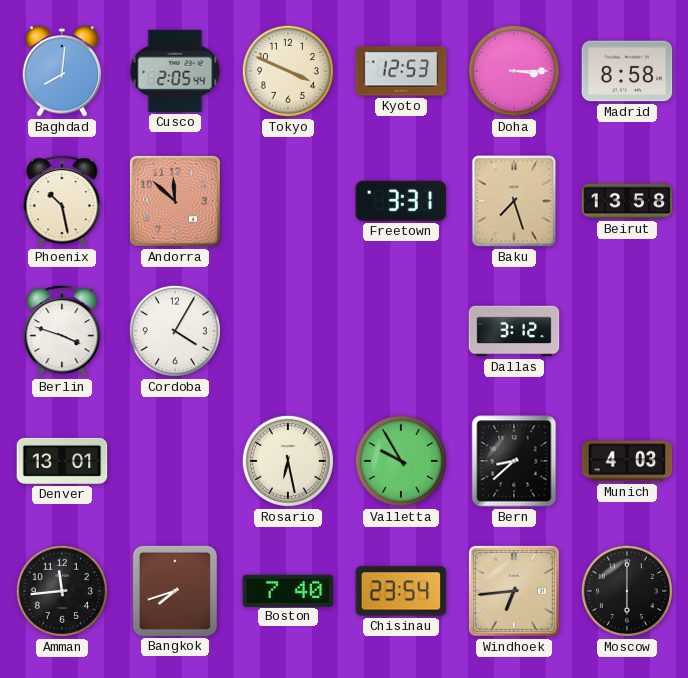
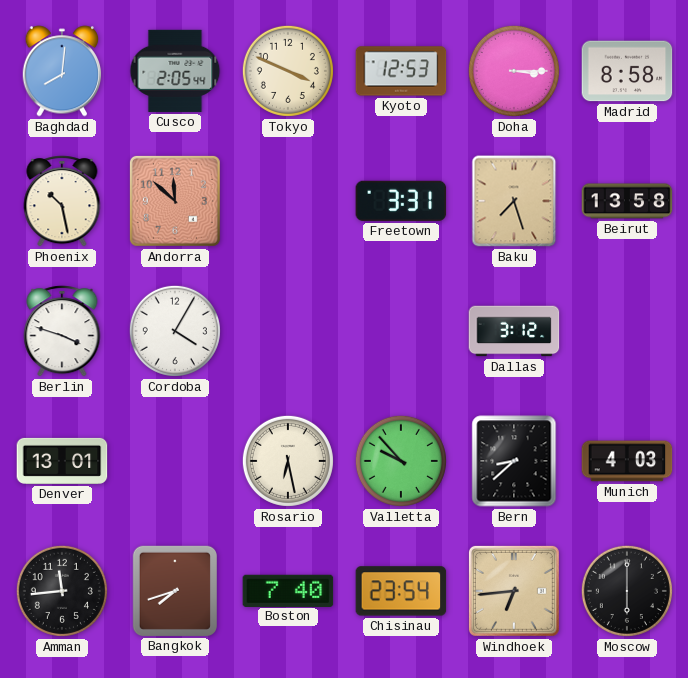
Valletta: 9:55 -> 9:53 (401, 461)
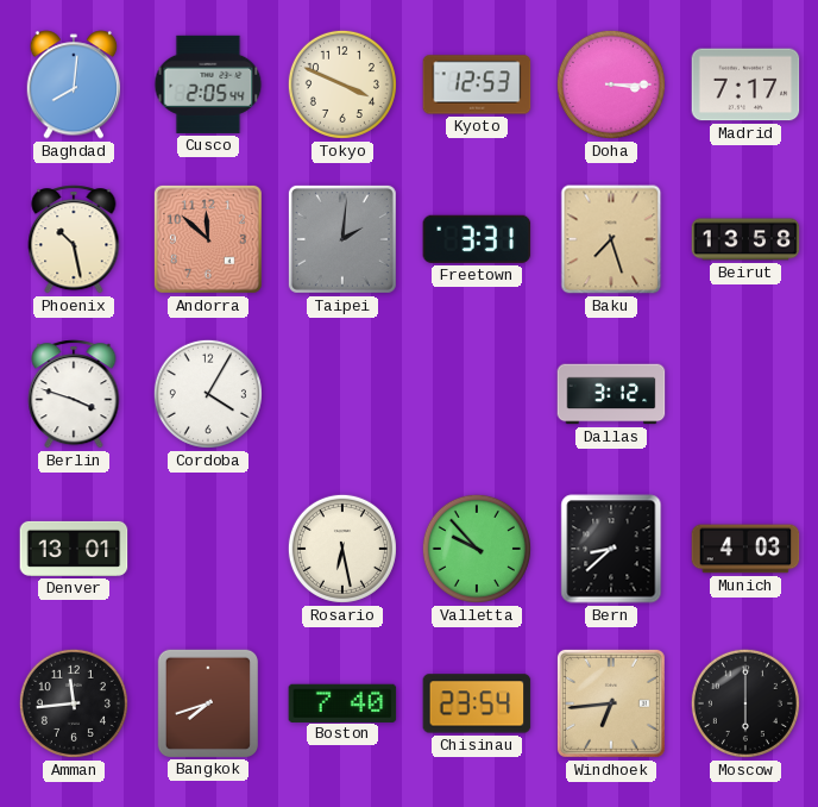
Madrid: 8:58 -> 7:17 (745, 85)
Taipei: none -> 2:01 (342, 239)
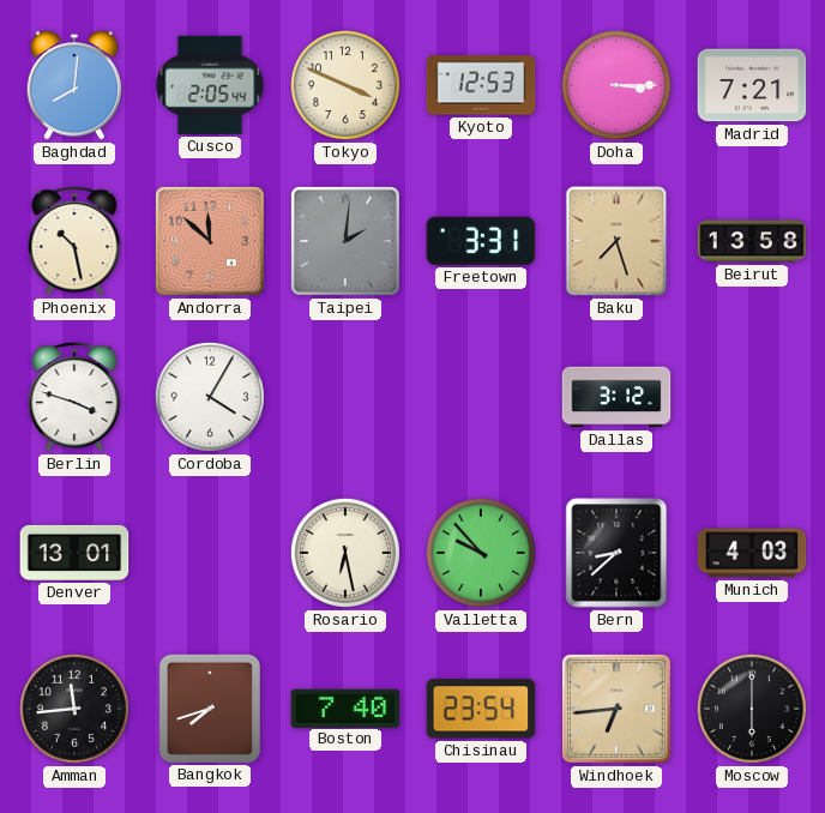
Madrid: 7:17 -> 7:21 (752, 85)
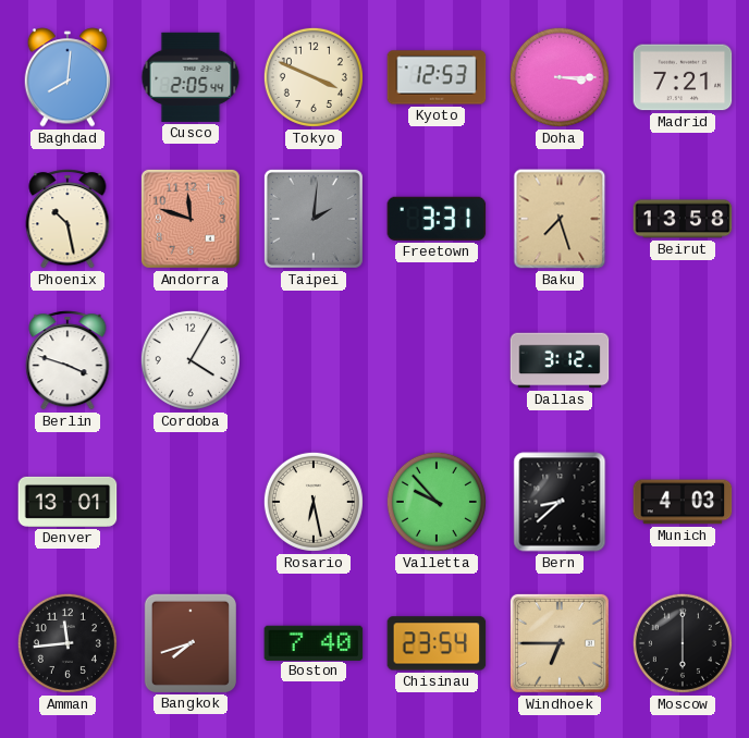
Andorra: 11:52 -> 11:48 (191, 219)
Windhoek: 6:44 -> 6:45 (560, 643)
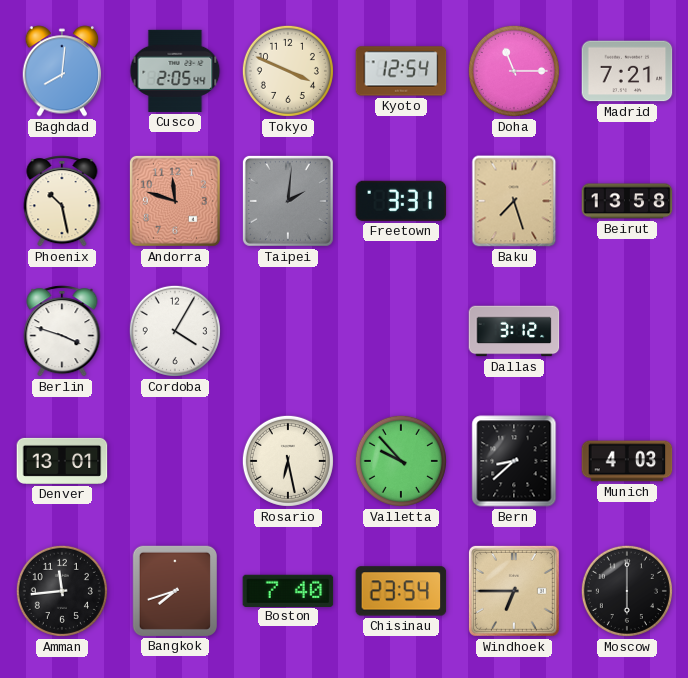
Kyoto: 12:53 -> 12:54 (401, 71)
Doha: 3:15 -> 11:15 (514, 71)
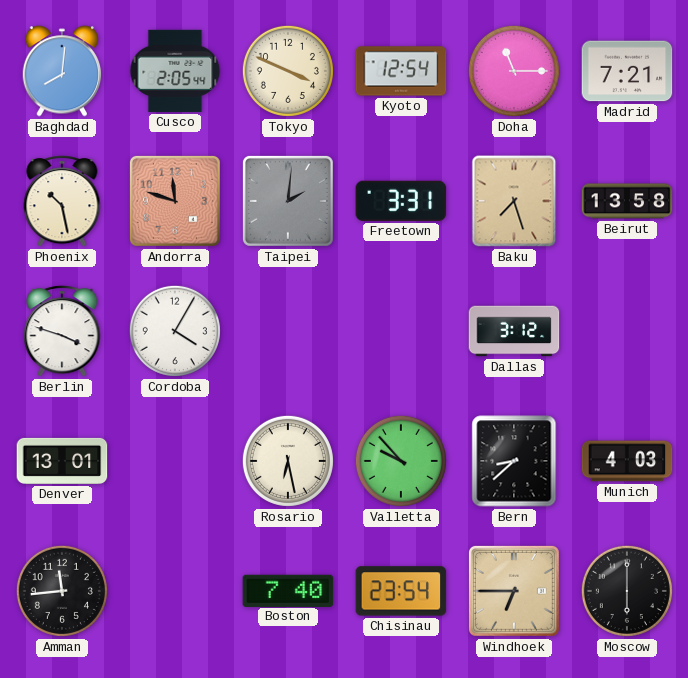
Bangkok: 7:42 -> none (174, 590)
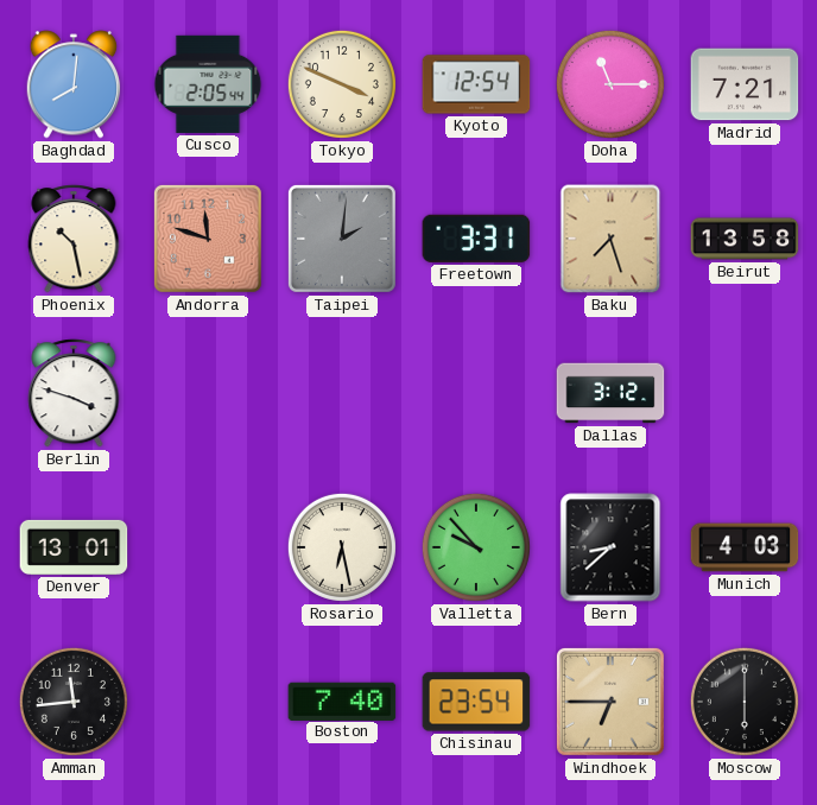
Cordoba: 4:05 -> none (175, 331)
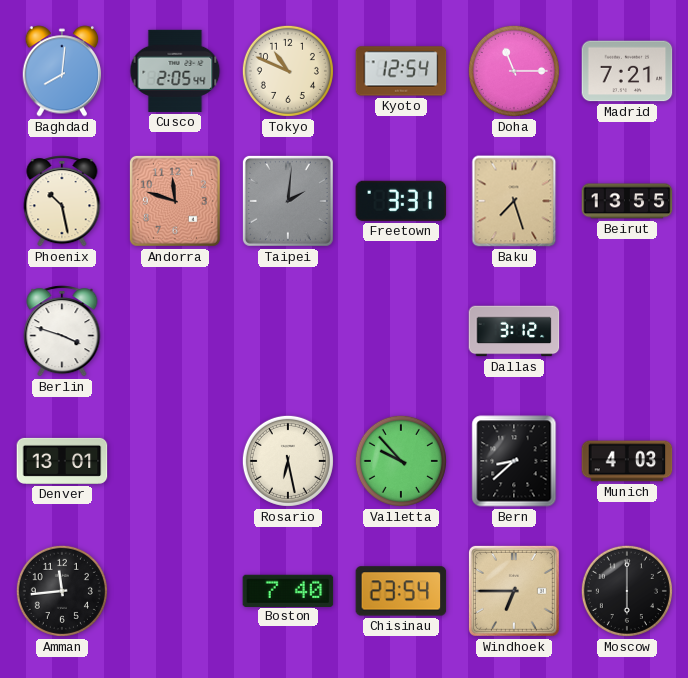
Tokyo: 3:49 -> 10:49 (288, 71)
Beirut: 13:58 -> 13:55 (627, 201)
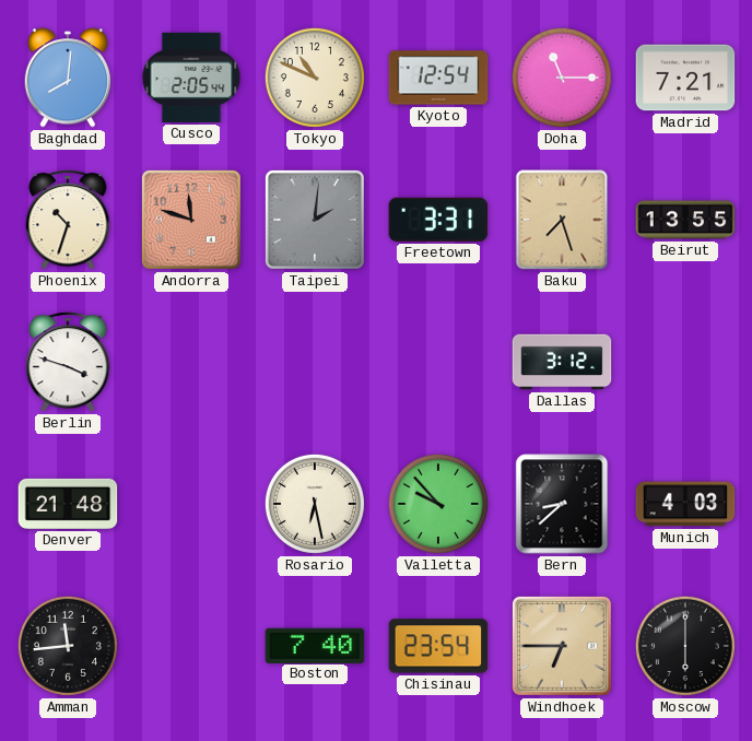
Phoenix: 10:28 -> 10:33 (68, 220)
Denver: 13:01 -> 21:48 (68, 504)
